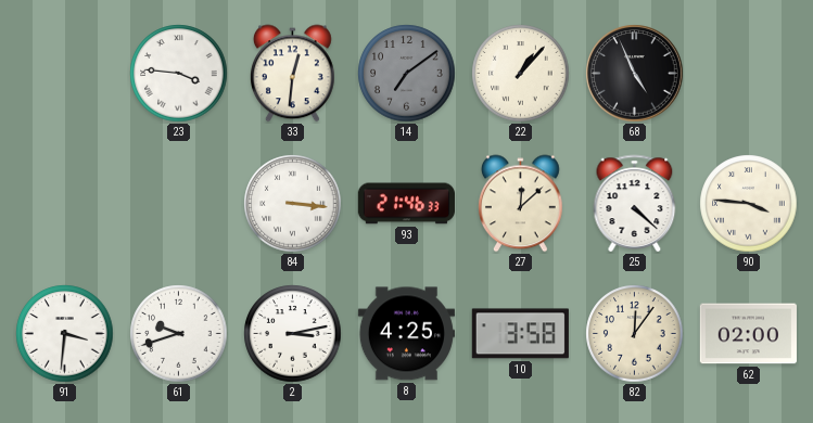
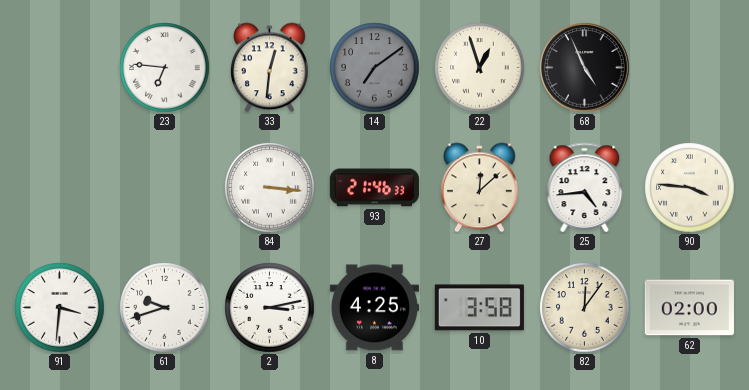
23: 3:46 -> 6:46 (165, 68)
22: 1:07 -> 12:57 (480, 68)
25: 4:22 -> 4:44 (585, 187)
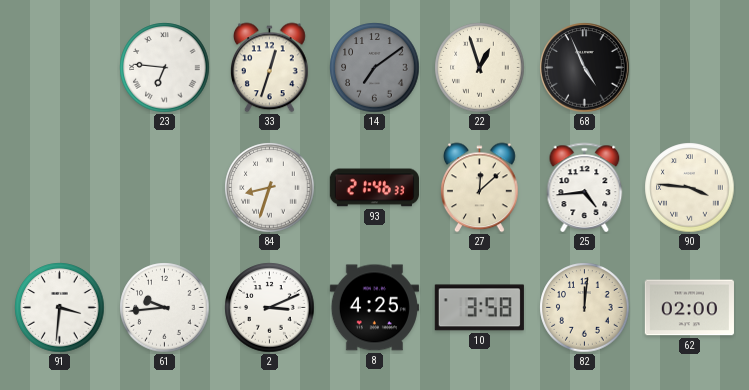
33: 12:31 -> 12:33 (270, 68)
84: 3:16 -> 8:33 (270, 188)
61: 9:42 -> 9:44 (165, 308)
2: 3:13 -> 3:11 (270, 308)
82: 12:06 -> 12:01 (585, 308)
